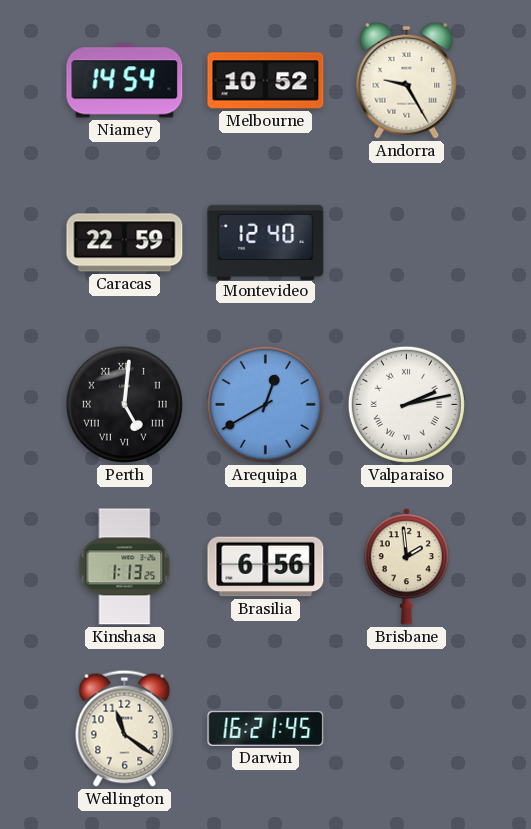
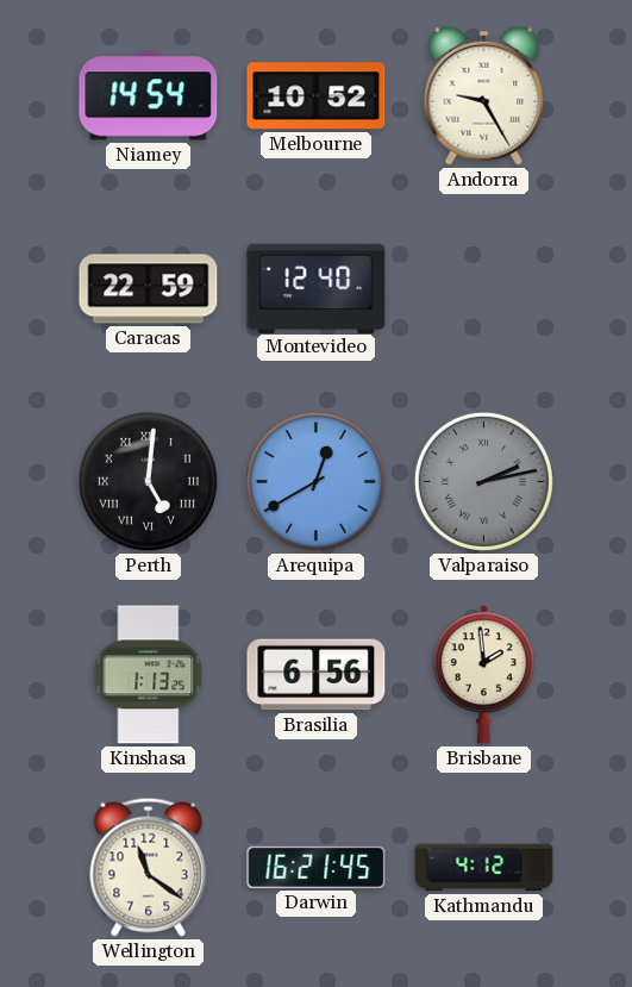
Valparaiso dial: white -> grey (483, 481)
Kathmandu: none -> 4:12 (484, 868)
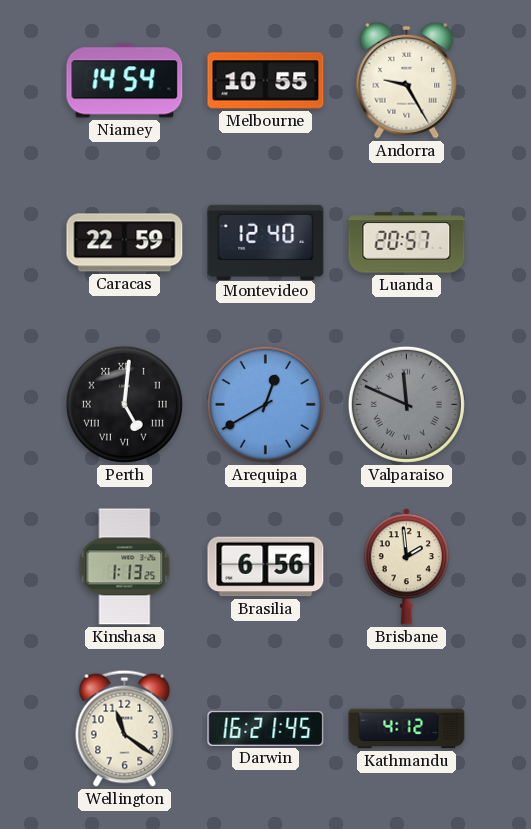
Melbourne: 10:52 -> 10:55 (266, 81)
Luanda: none -> 20:57 (407, 243)
Valparaiso: 2:13 -> 11:49 (406, 404)
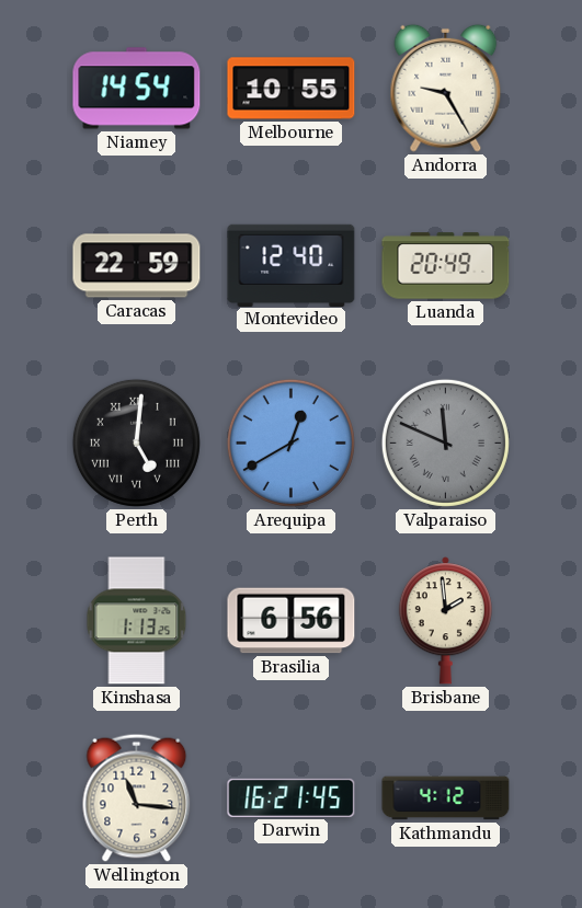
Luanda: 20:57 -> 20:49 (446, 266)
Wellington: 11:21 -> 11:16 (137, 797)
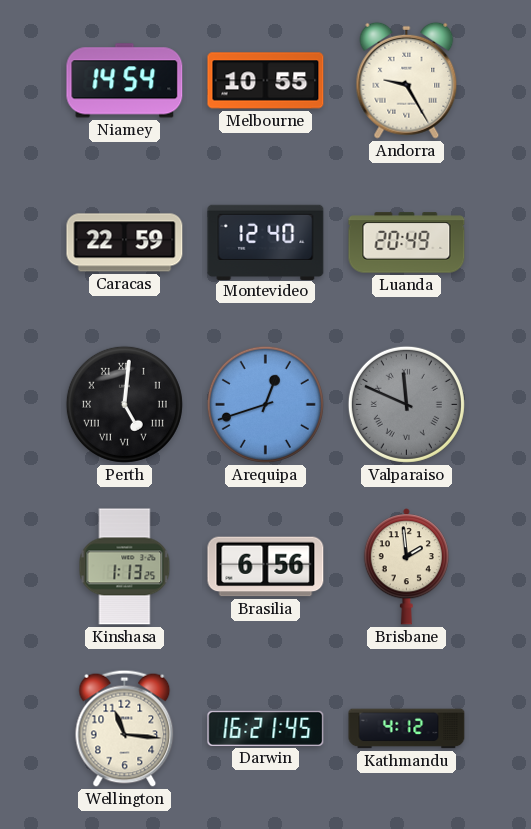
Arequipa: 12:40 -> 12:42 (265, 404)
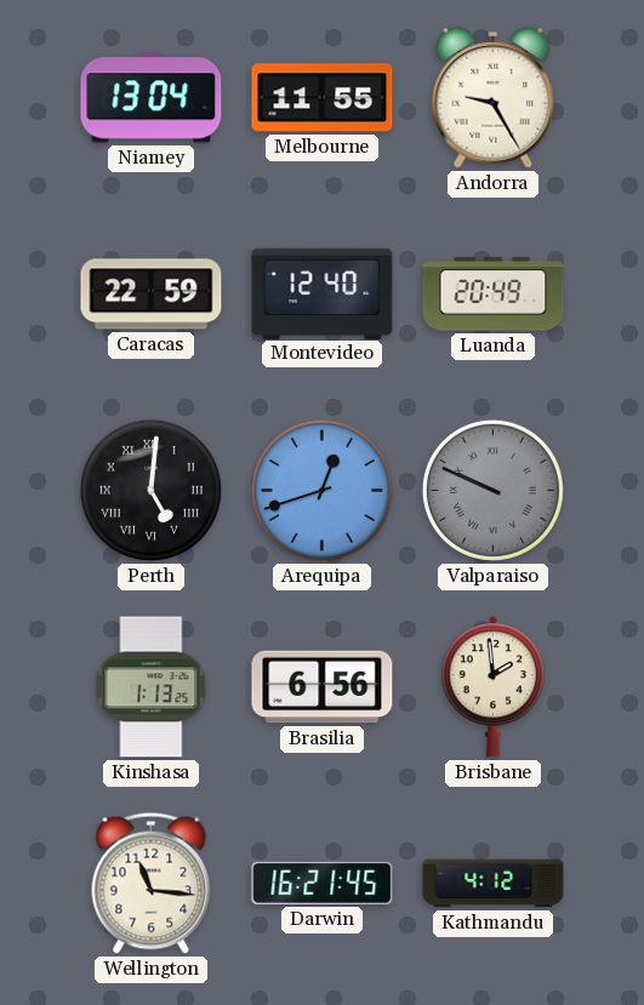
Niamey: 14:54 -> 13:04 (152, 98)
Melbourne: 10:55 -> 11:55 (323, 98)
Valparaiso: 11:49 -> 9:49 (492, 490)
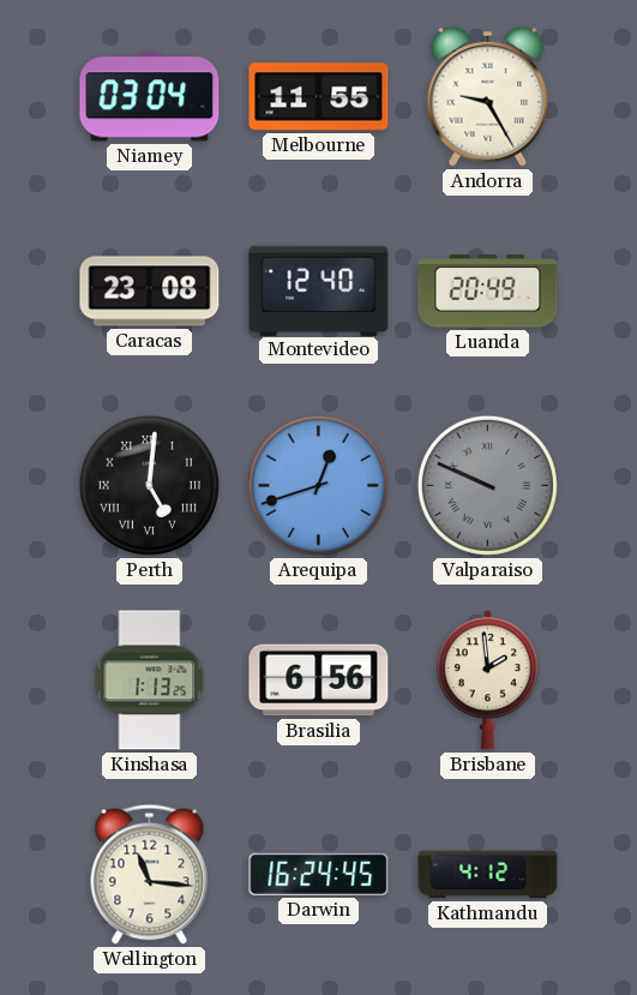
Niamey: 13:04 -> 03:04 (150, 97)
Caracas: 22:59 -> 23:08 (150, 292)
Darwin: 16:21 -> 16:24 (319, 874)
